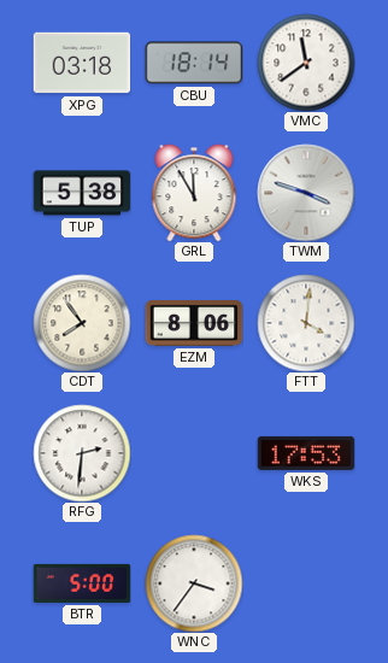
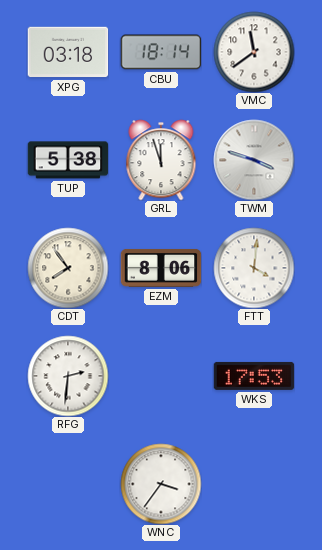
GRL: 11:55 -> 11:57 (161, 160)
BTR: 5:00 -> none (82, 583)
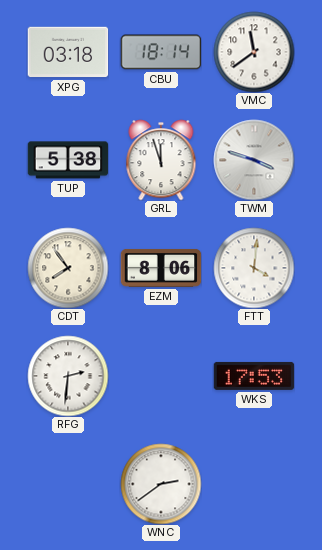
WNC: 3:36 -> 2:39 (161, 484)
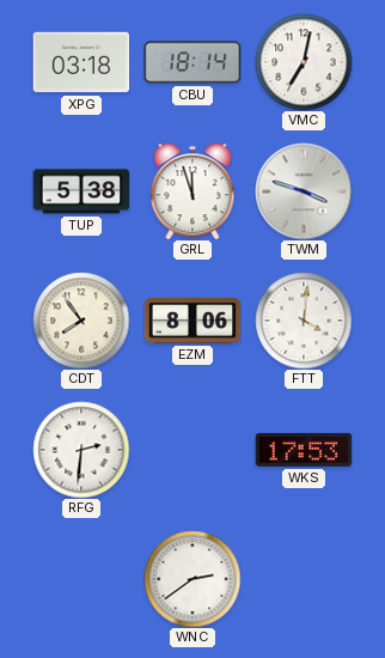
VMC: 11:39 -> 7:02 (304, 62)
